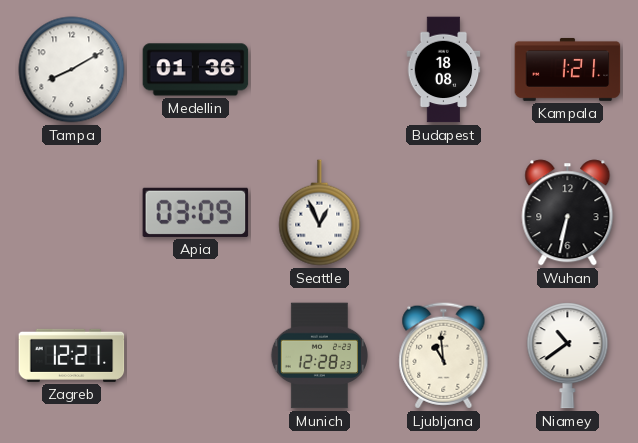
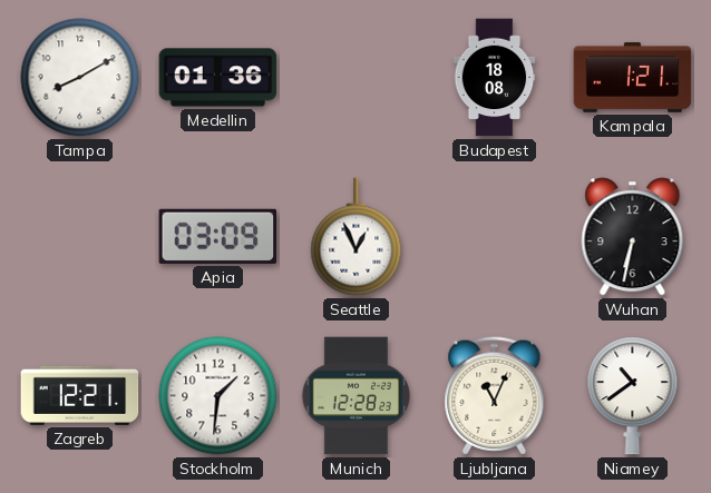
Stockholm: none -> 1:31 (218, 396)
Ljubljana: 10:59 -> 11:04 (495, 396)
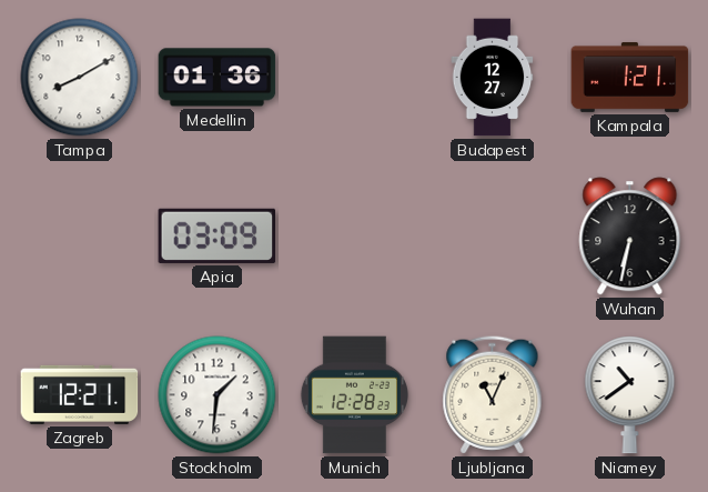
Budapest: 18:08 -> 12:27 (493, 78)
Seattle: 12:56 -> none (357, 237)
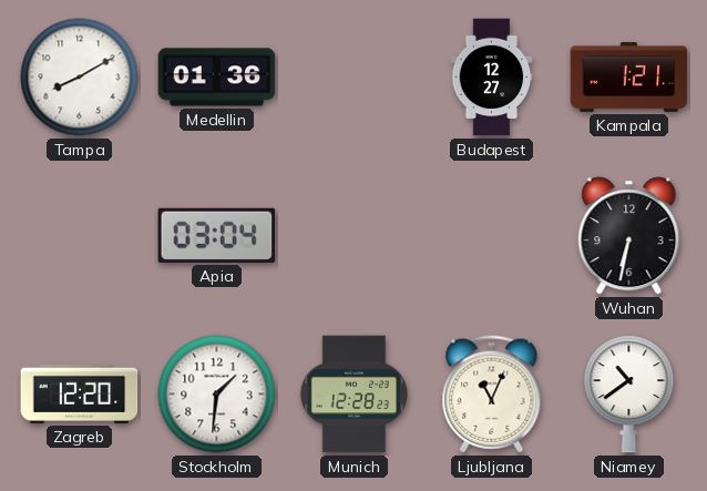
Apia: 03:09 -> 03:04 (217, 235)
Zagreb: 12:21 -> 12:20 (80, 393)
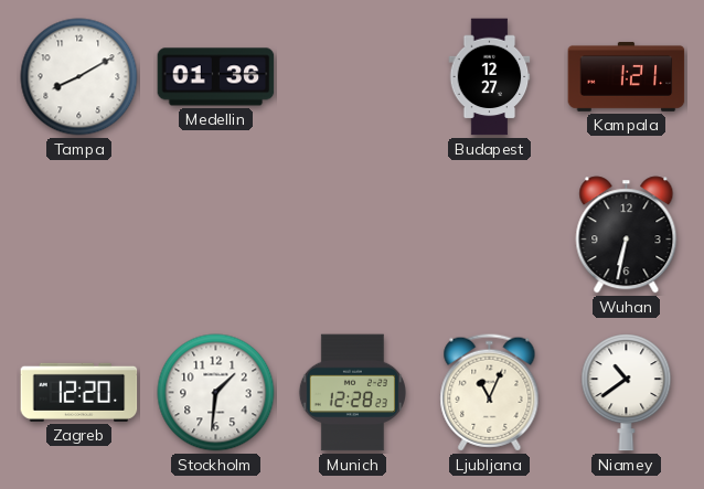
Apia: 03:04 -> none (217, 235)
